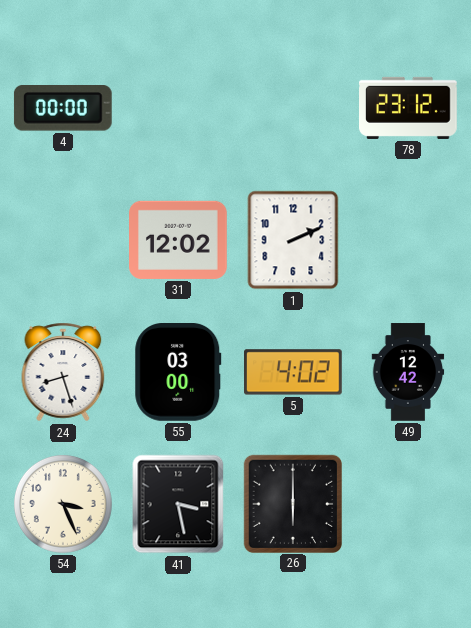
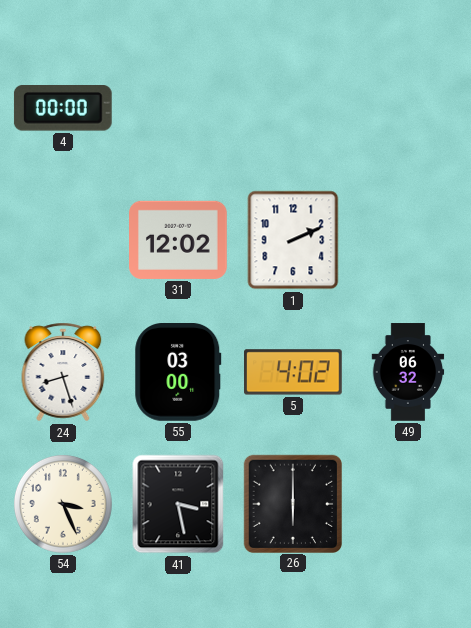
78: 23:12 -> none (409, 108)
49: 12:42 -> 06:32 (408, 372)
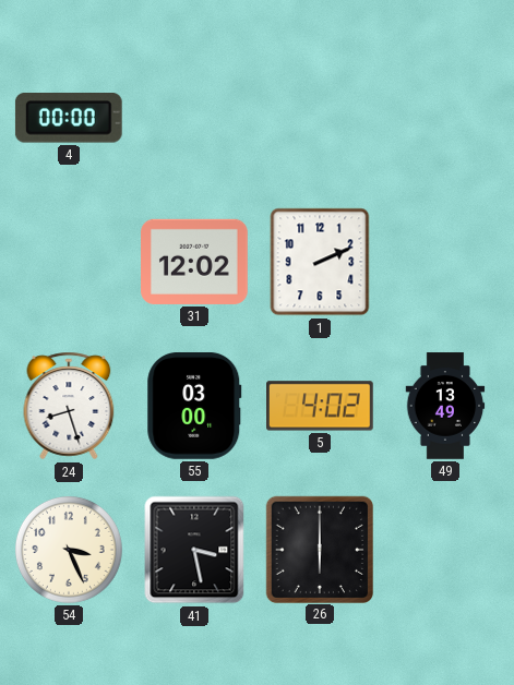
49: 06:32 -> 13:49 (445, 406)
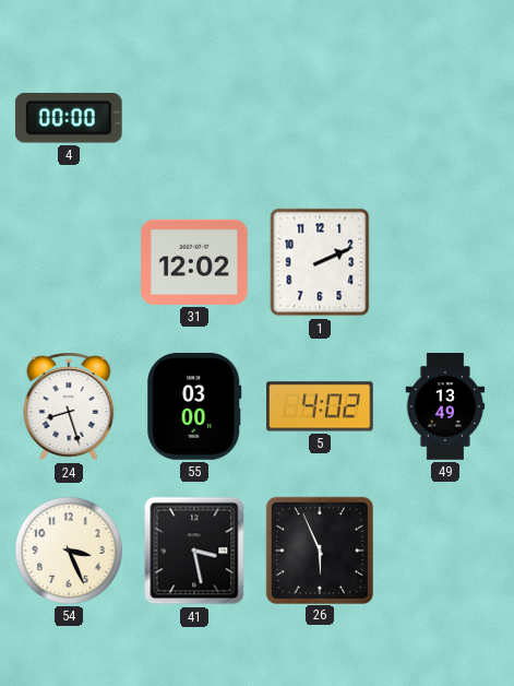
26: 6:00 -> 5:56 (319, 549)
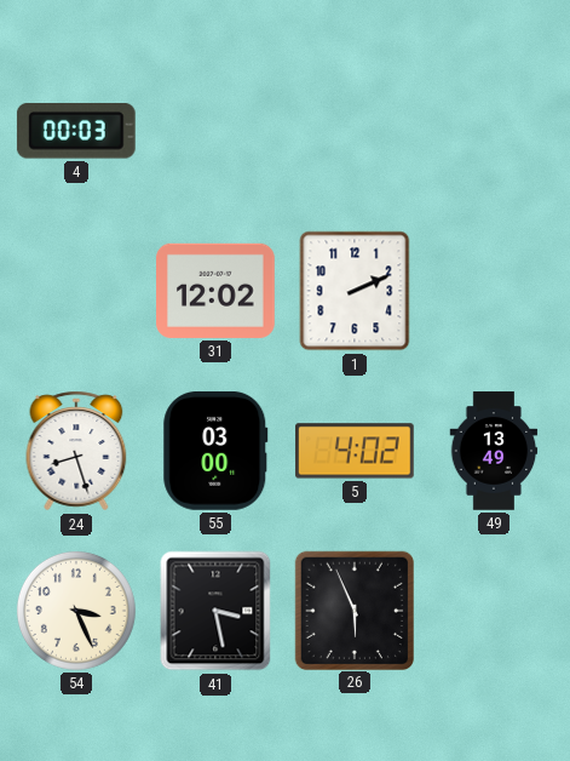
4: 00:00 -> 00:03 (76, 131)
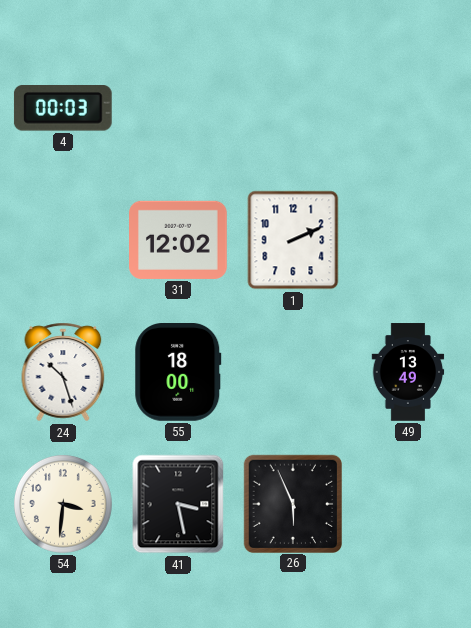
24: 8:27 -> 10:27 (63, 372)
55: 03:00 -> 18:00 (178, 373)
5: 4:02 -> none (356, 451)
54: 3:26 -> 3:31 (63, 504)
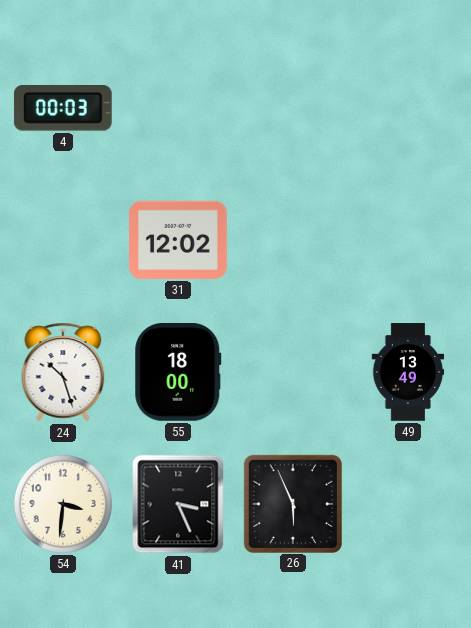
1: 2:11 -> none (293, 240)
41: 3:28 -> 3:26 (178, 504)
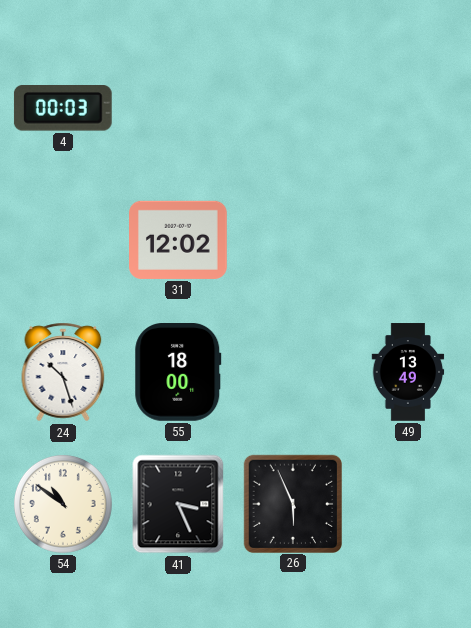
54: 3:31 -> 10:51 (63, 504)
